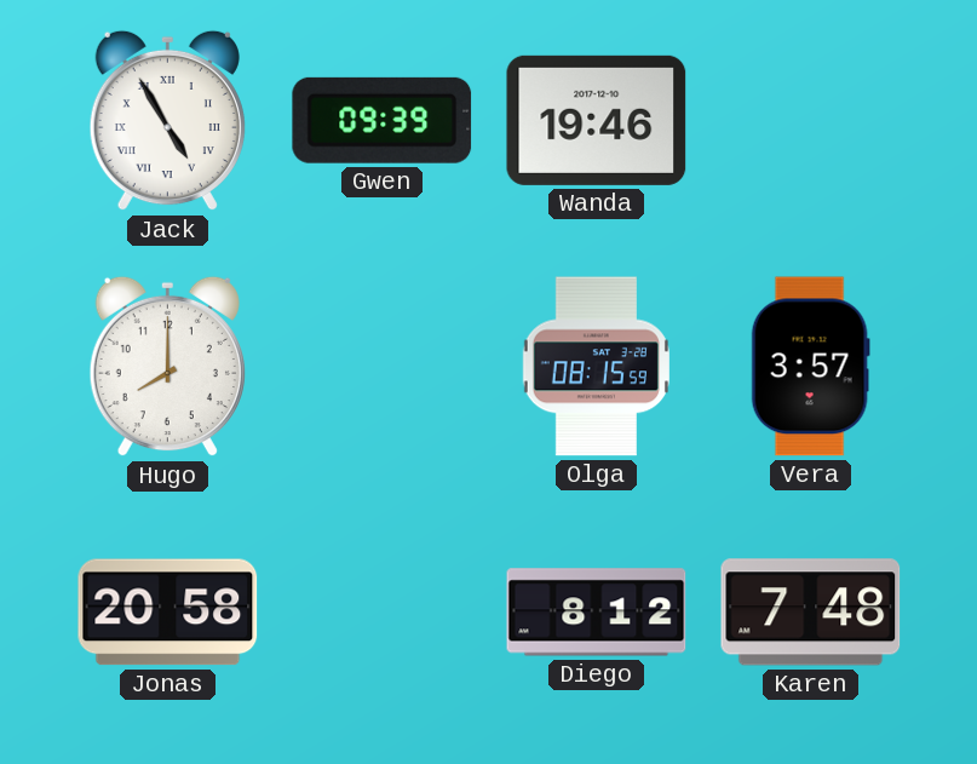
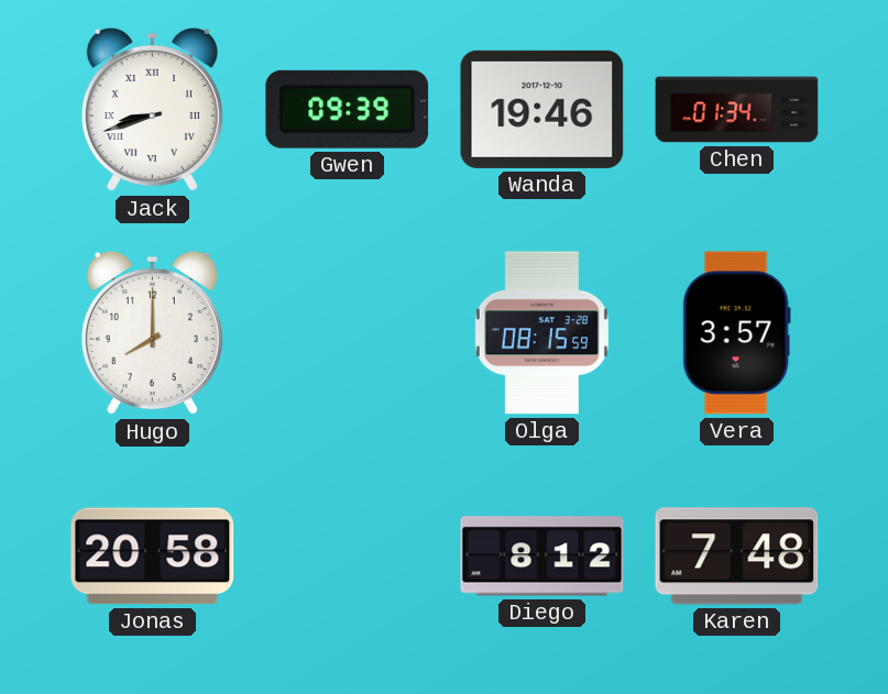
Jack: 4:55 -> 8:42 (152, 110)
Chen: none -> 01:34 (737, 110)
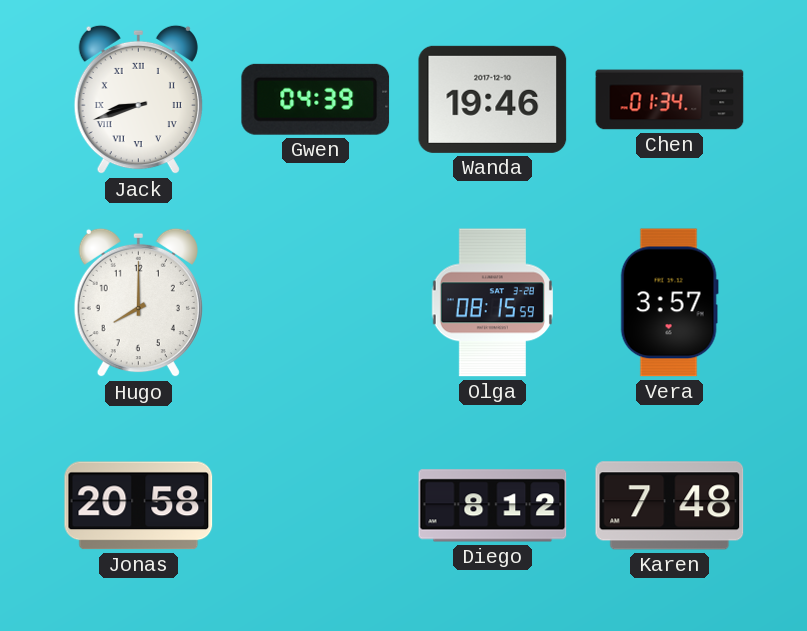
Gwen: 09:39 -> 04:39 (316, 99)
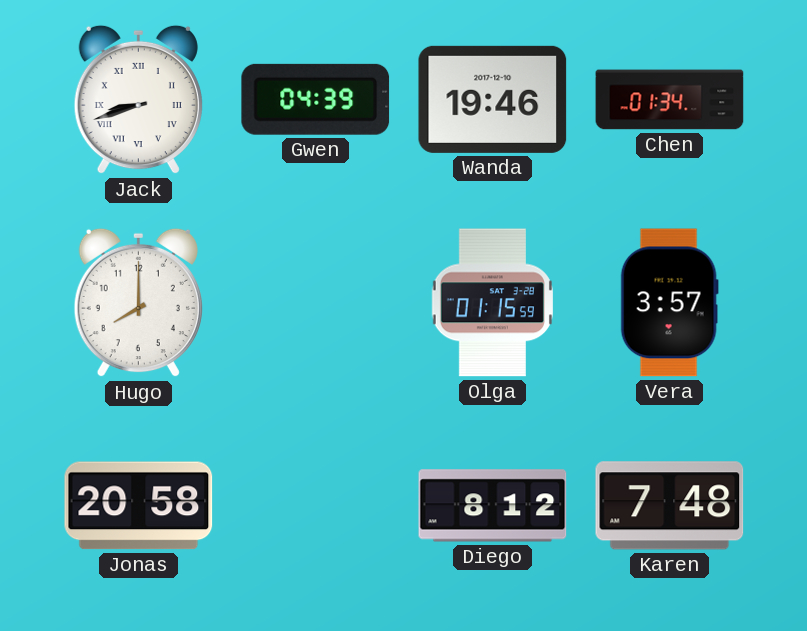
Olga: 08:15 -> 01:15 (492, 303)
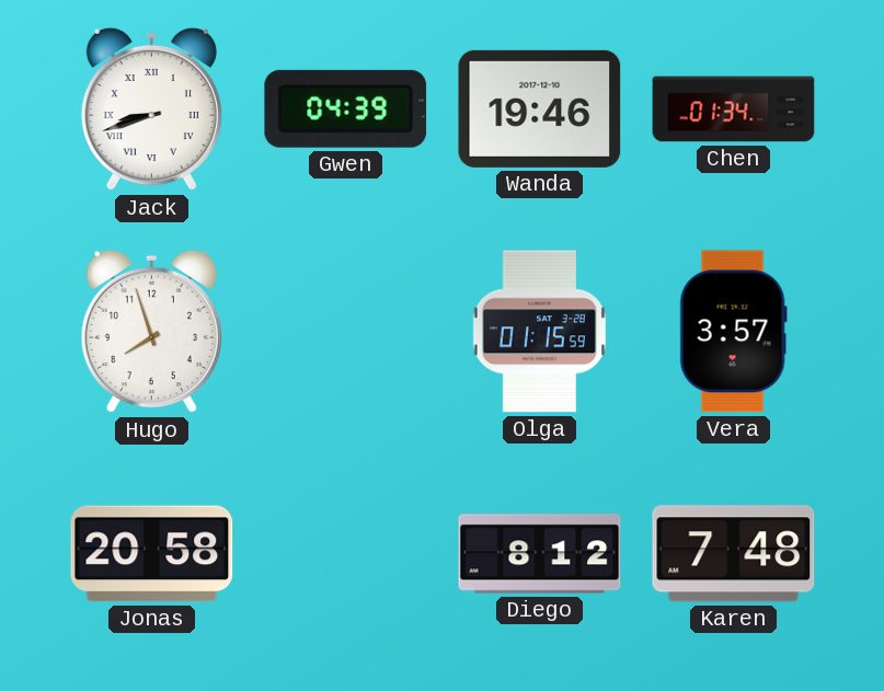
Hugo: 8:00 -> 7:57 (151, 332)
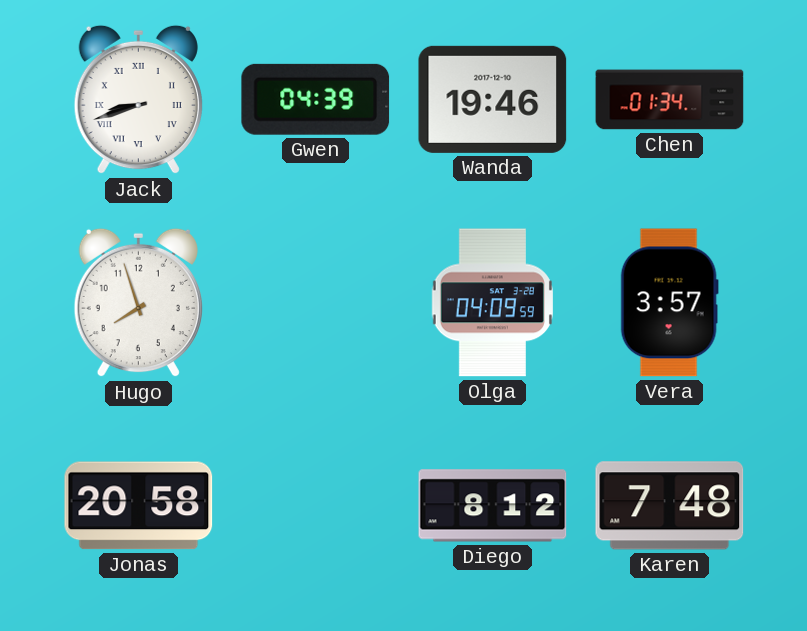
Olga: 01:15 -> 04:09 (492, 303)
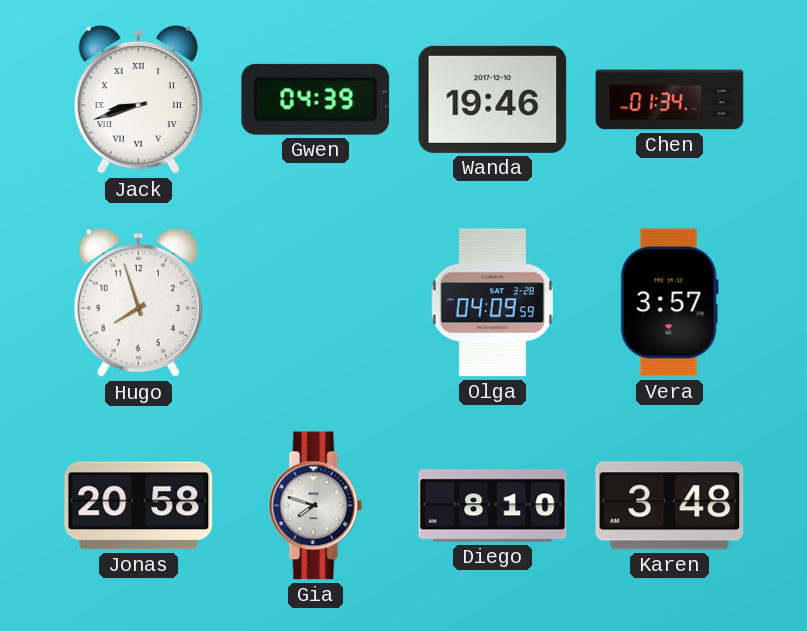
Gia: none -> 7:48 (316, 506)
Diego: 8:12 -> 8:10 (493, 506)
Karen: 7:48 -> 3:48 (670, 506)
